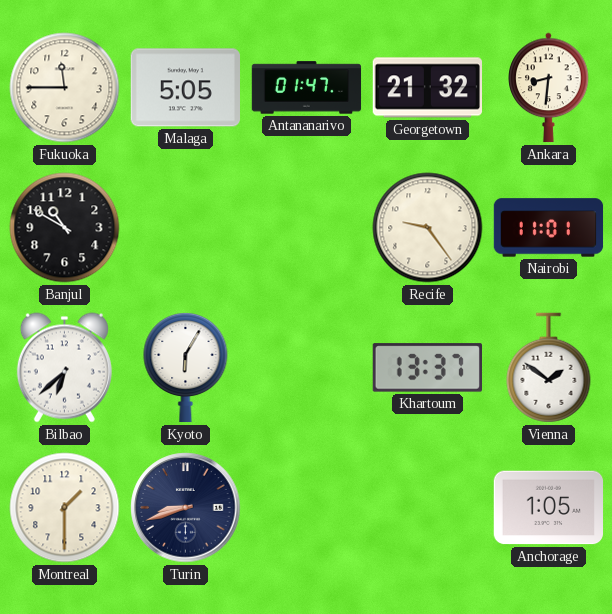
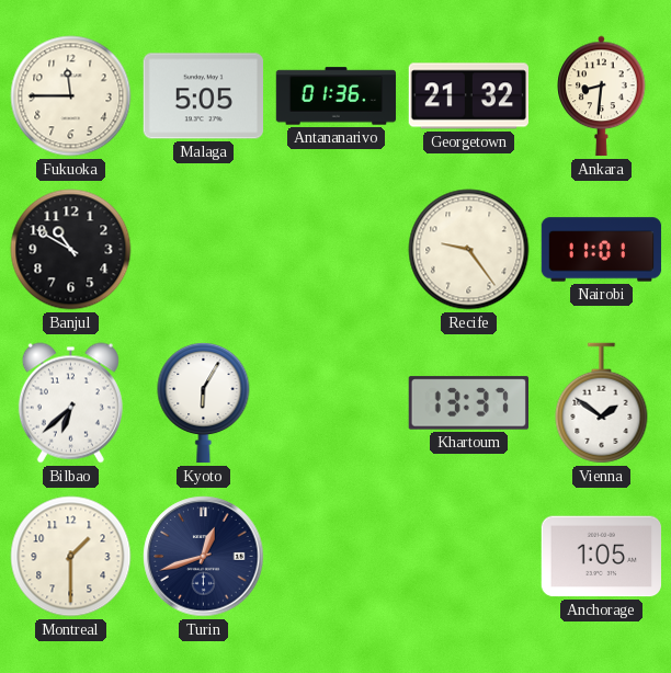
Antananarivo: 01:47 -> 01:36 (337, 96)
Turin: 8:42 -> 12:42 (204, 557)
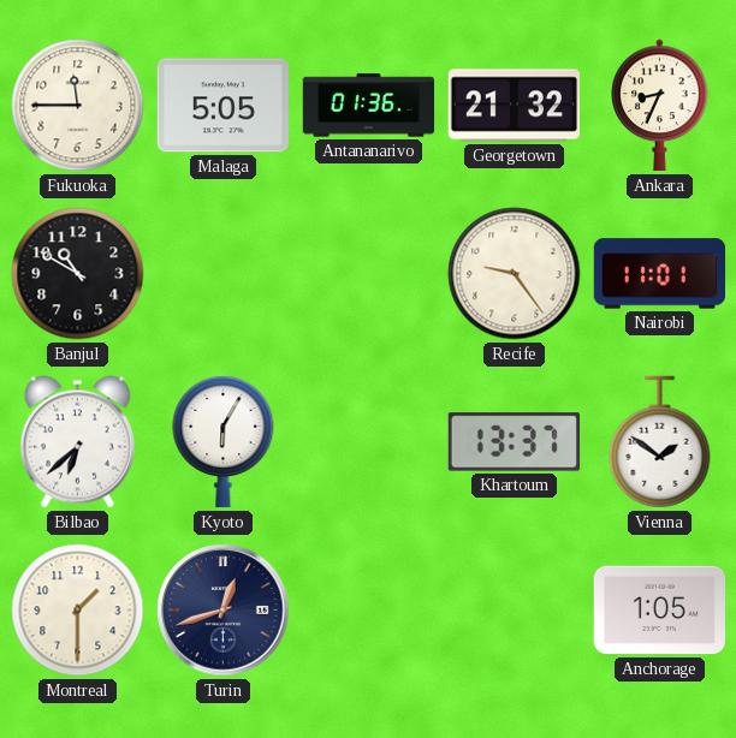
Ankara: 8:31 -> 8:34 (660, 106)
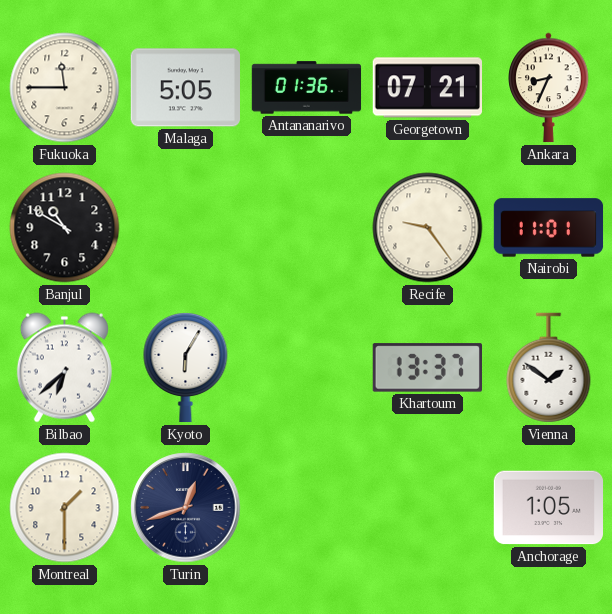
Georgetown: 21:32 -> 07:21 (427, 88)
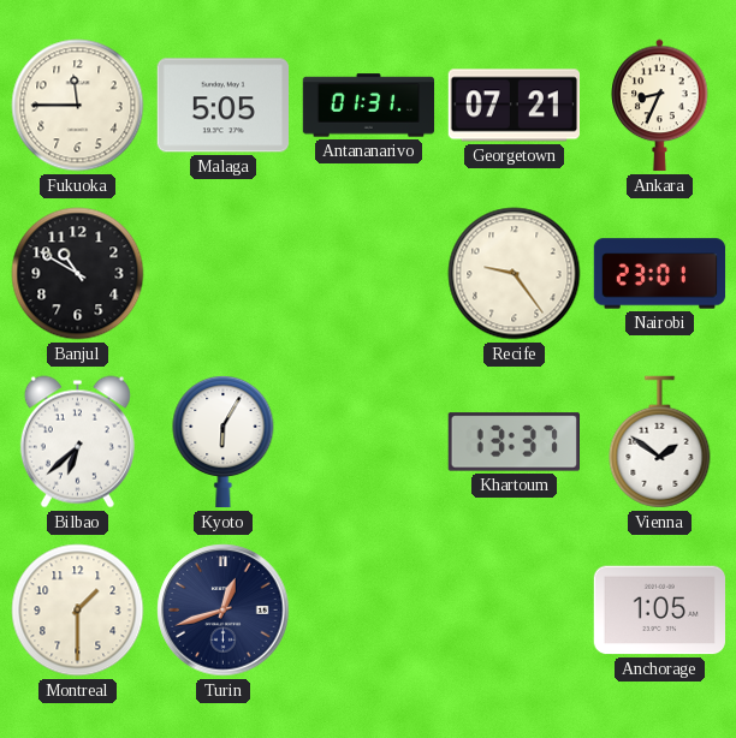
Antananarivo: 01:36 -> 01:31 (369, 106)
Nairobi: 11:01 -> 23:01 (660, 274)
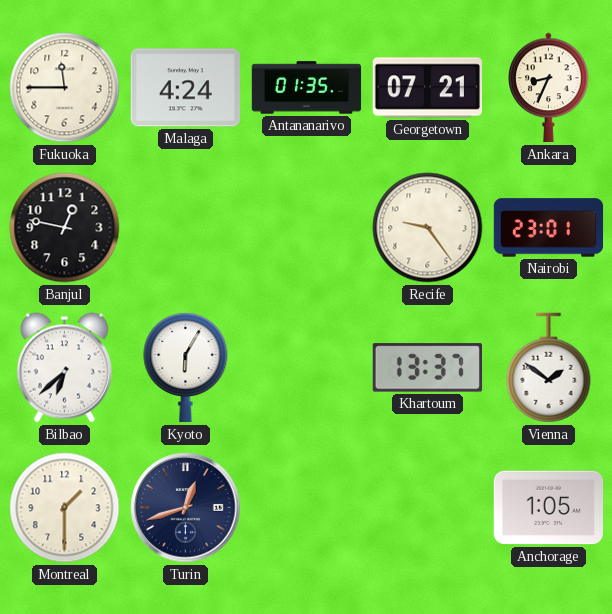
Malaga: 5:05 -> 4:24 (185, 88)
Antananarivo: 01:31 -> 01:35 (307, 88)
Banjul: 10:50 -> 12:47 (65, 228)
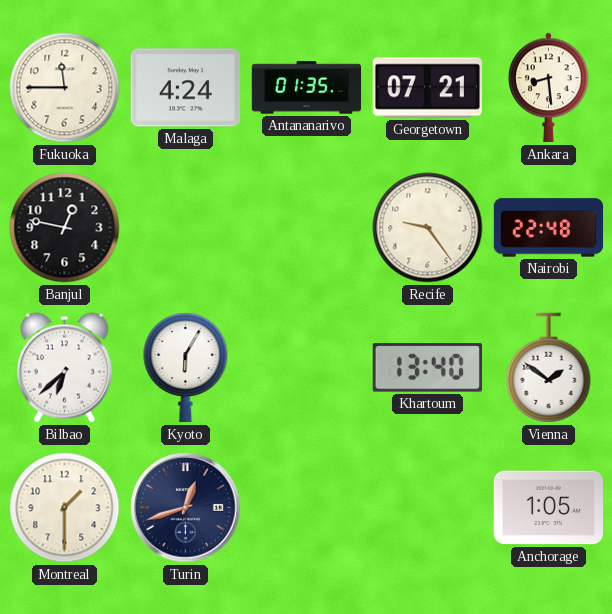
Ankara: 8:34 -> 8:29 (549, 88)
Nairobi: 23:01 -> 22:48 (549, 228)
Khartoum: 13:37 -> 13:40 (427, 368)
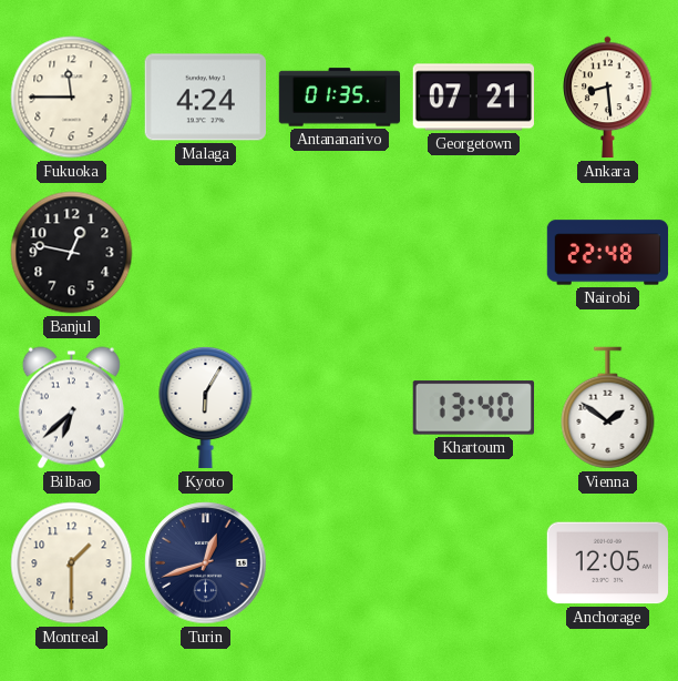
Recife: 9:24 -> none (428, 228)
Anchorage: 1:05 -> 12:05 (608, 563)
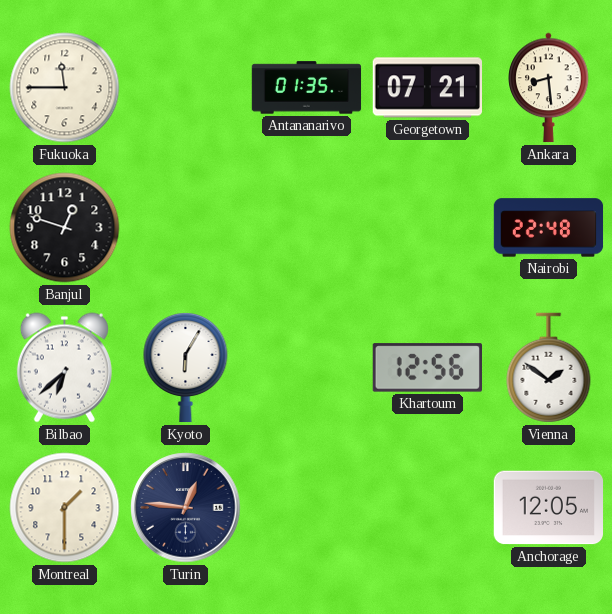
Malaga: 4:24 -> none (205, 98)
Banjul: 12:47 -> 12:48 (65, 228)
Khartoum: 13:40 -> 12:56 (427, 368)
Turin: 12:42 -> 12:46 (186, 508)
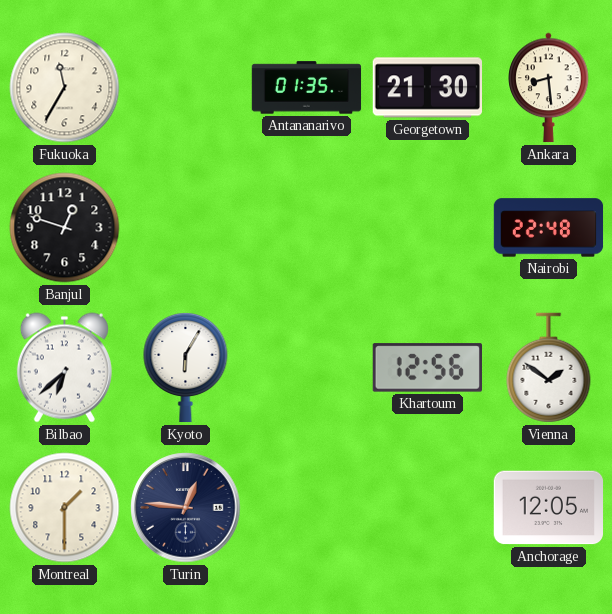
Fukuoka: 11:45 -> 11:35 (65, 88)
Georgetown: 07:21 -> 21:30 (427, 88)
